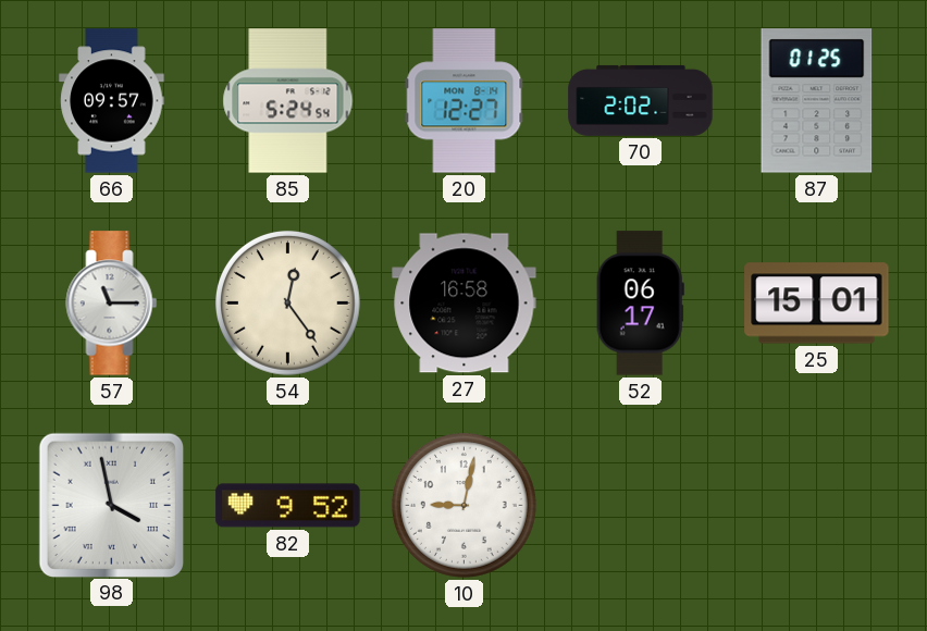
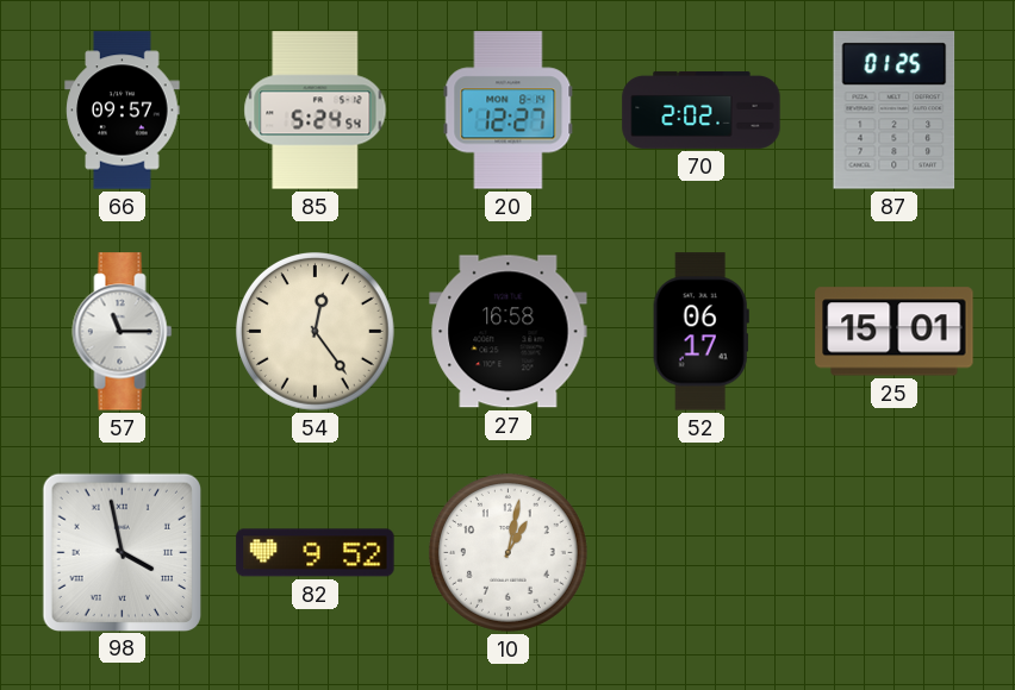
10: 9:02 -> 1:02 (507, 552)
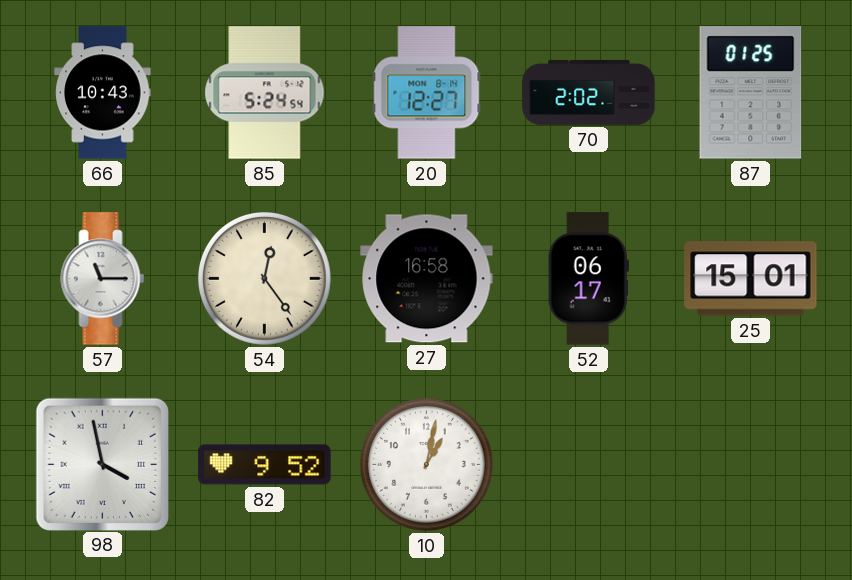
66: 09:57 -> 10:43 (103, 93)
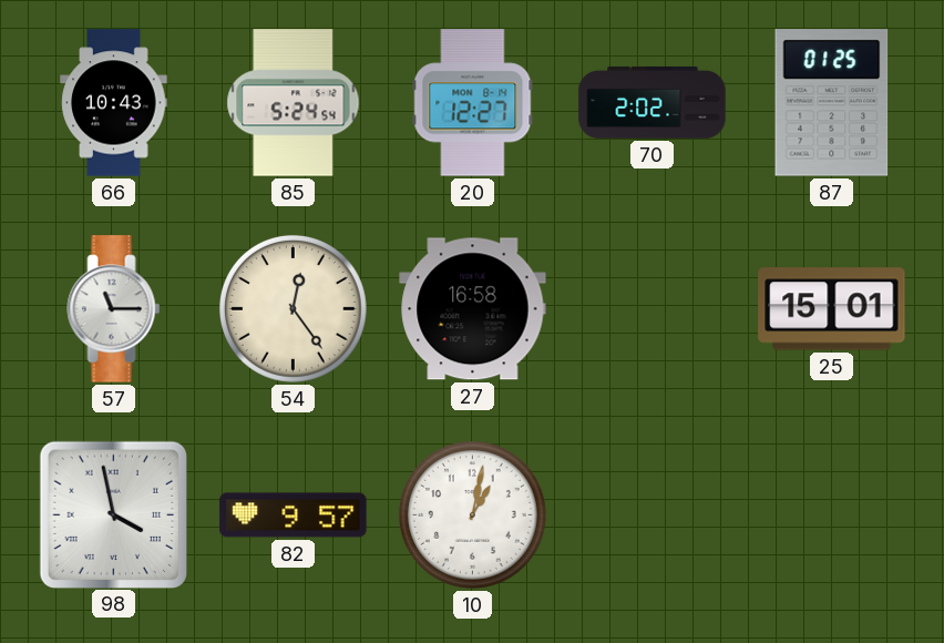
52: 06:17 -> none (588, 279)
82: 9:52 -> 9:57 (294, 516)
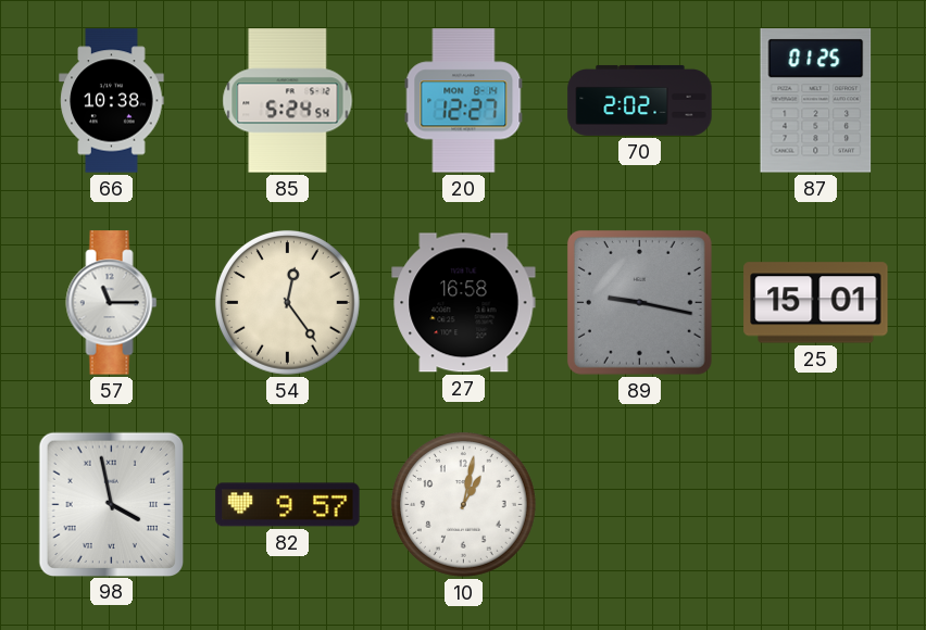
66: 10:43 -> 10:38 (112, 101)
89: none -> 9:17 (639, 302)
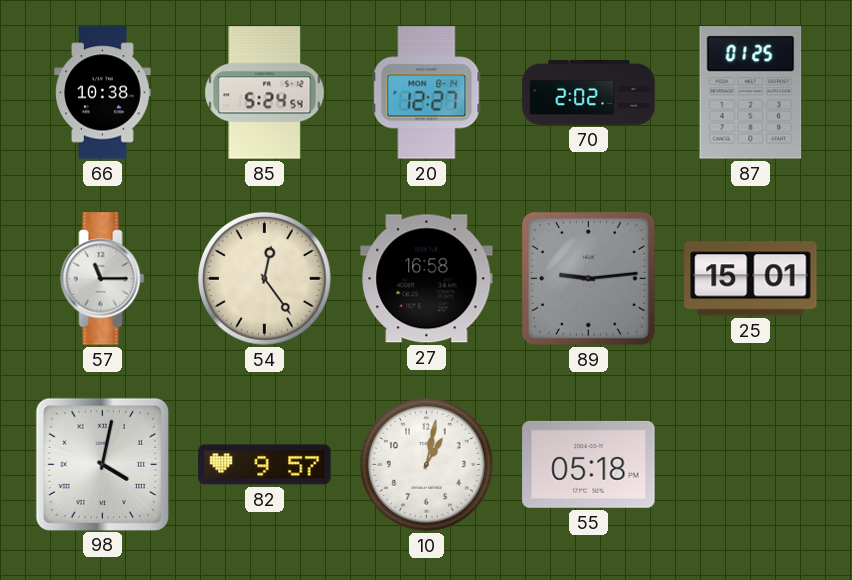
89: 9:17 -> 9:14 (588, 278)
98: 3:58 -> 4:02 (102, 464)
55: none -> 05:18 (589, 464)
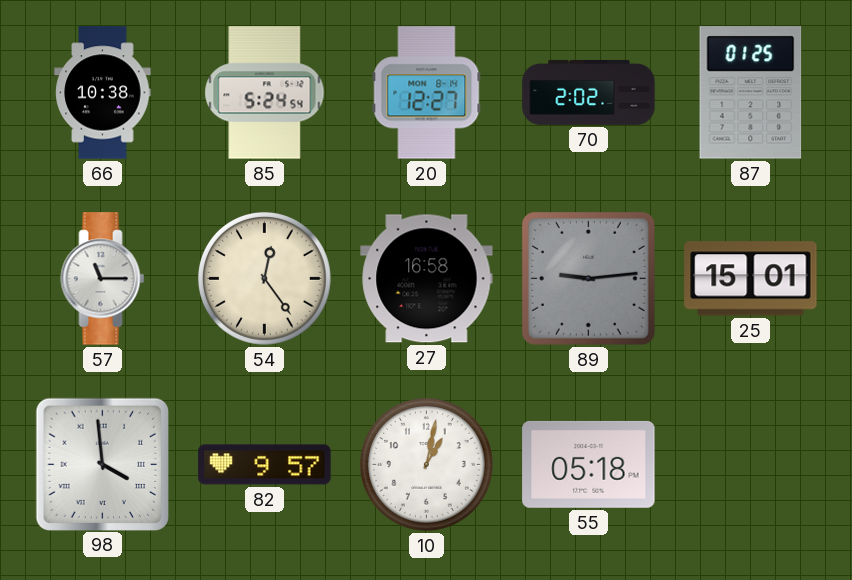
98: 4:02 -> 3:59 (102, 464)
